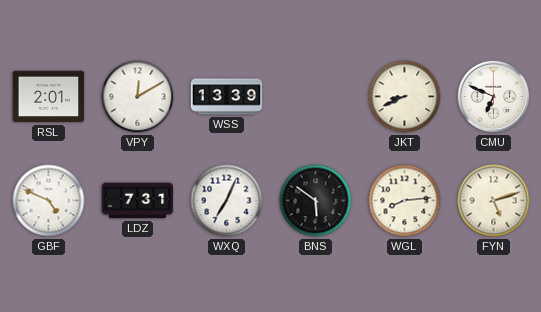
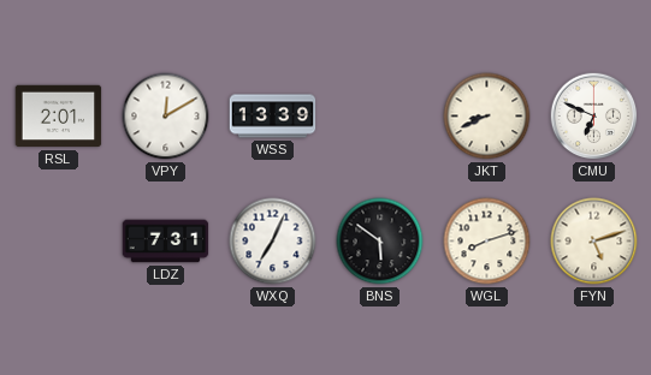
GBF: 4:49 -> none (49, 201)
WGL: 8:14 -> 8:12 (487, 242)
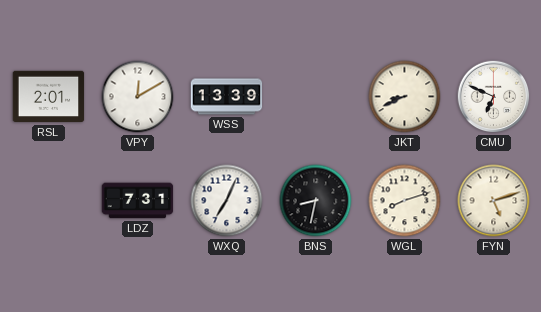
BNS: 5:51 -> 8:32 (316, 201)
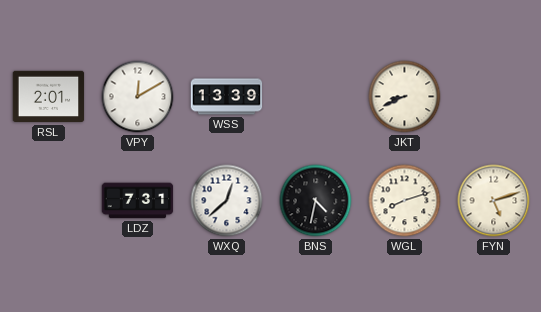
CMU: 6:49 -> none (494, 97)
WXQ: 7:04 -> 12:38 (227, 201)
BNS: 8:32 -> 4:32 (316, 201)
